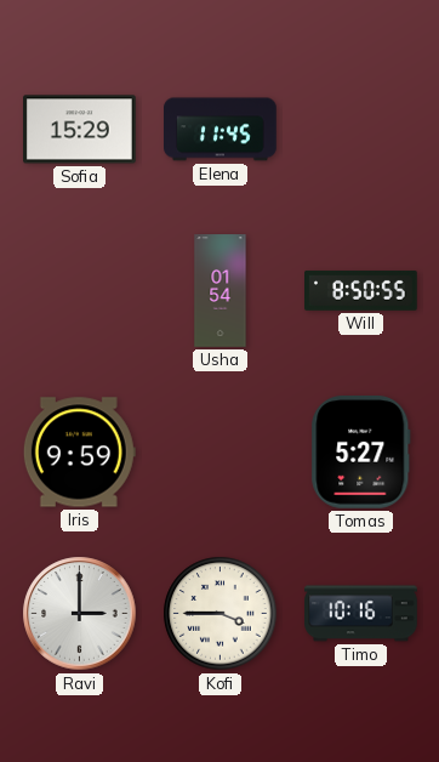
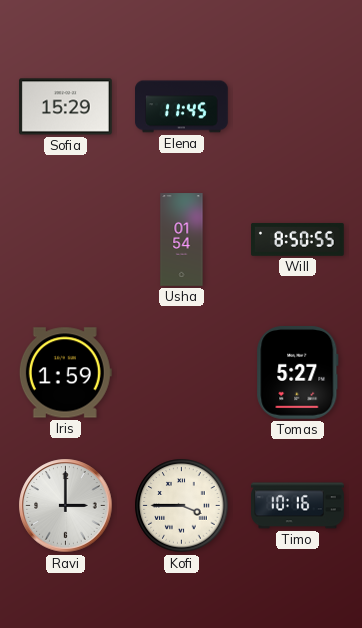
Iris: 9:59 -> 1:59 (65, 373)
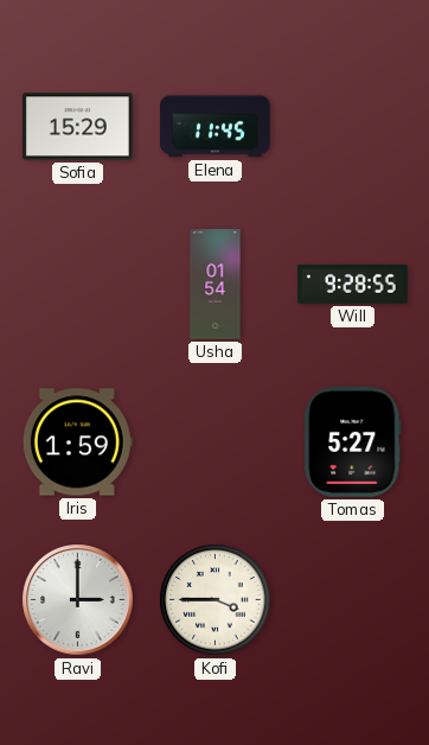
Will: 8:50 -> 9:28 (353, 284)
Timo: 10:16 -> none (298, 506)
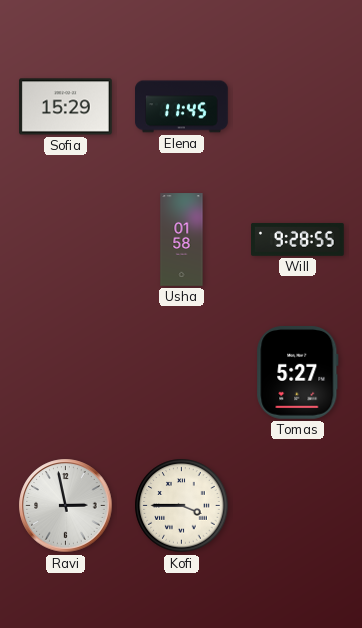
Usha: 01:54 -> 01:58 (182, 240)
Iris: 1:59 -> none (77, 442)
Ravi: 3:00 -> 2:58 (66, 506)
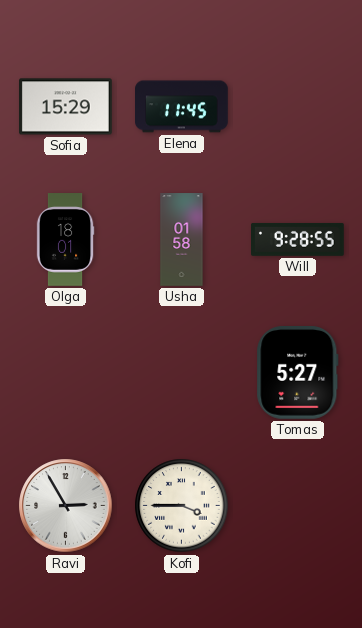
Olga: none -> 18:01 (65, 240)
Ravi: 2:58 -> 2:55 (66, 506)
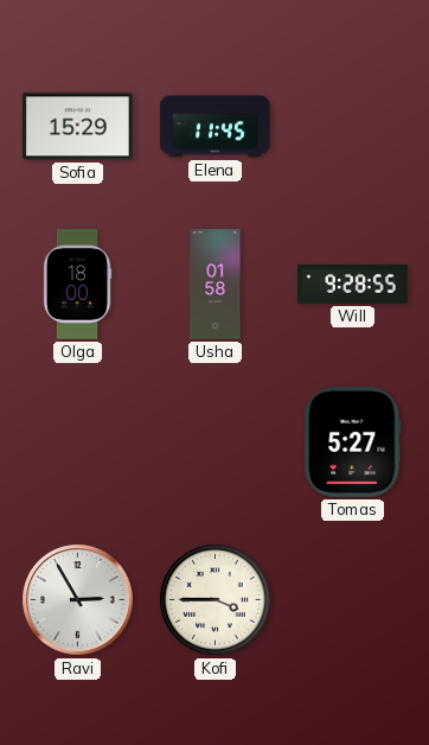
Olga: 18:01 -> 18:00 (77, 285)
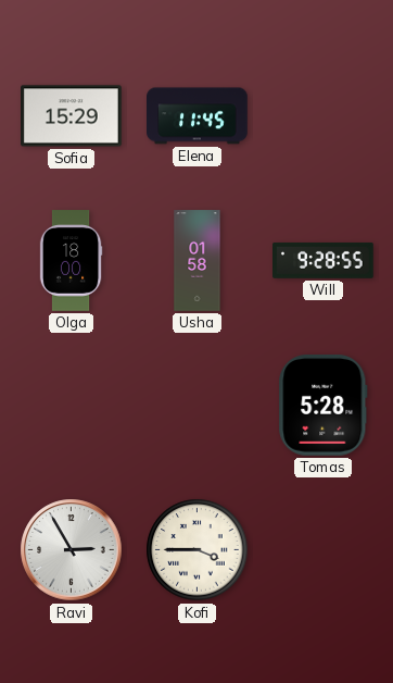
Tomas: 5:27 -> 5:28 (324, 406)
